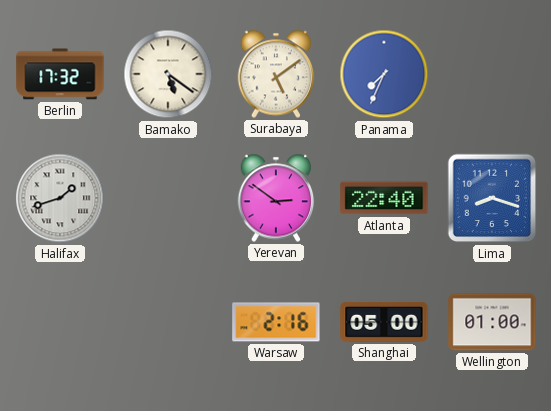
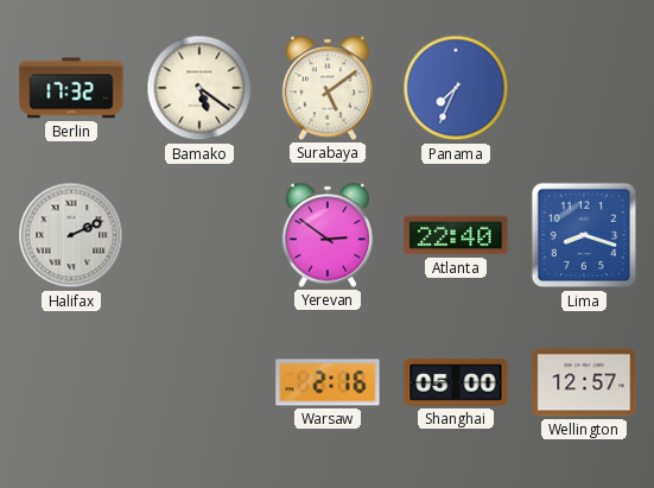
Halifax: 1:42 -> 2:11 (71, 235)
Wellington: 01:00 -> 12:57 (584, 382)
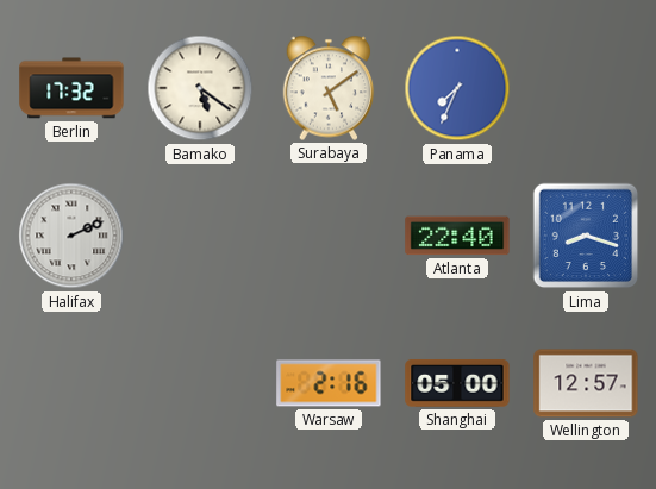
Yerevan: 2:51 -> none (328, 235)
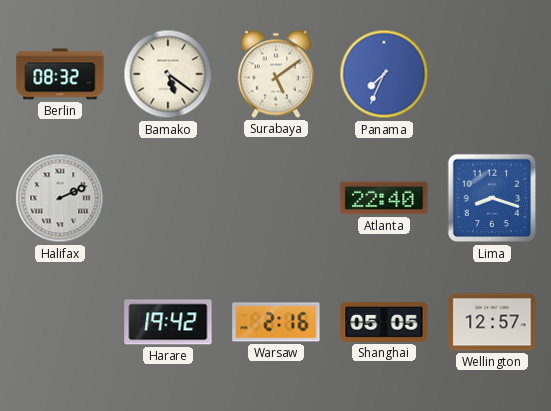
Berlin: 17:32 -> 08:32 (60, 74)
Harare: none -> 19:42 (168, 322)
Shanghai: 05:00 -> 05:05 (384, 322)
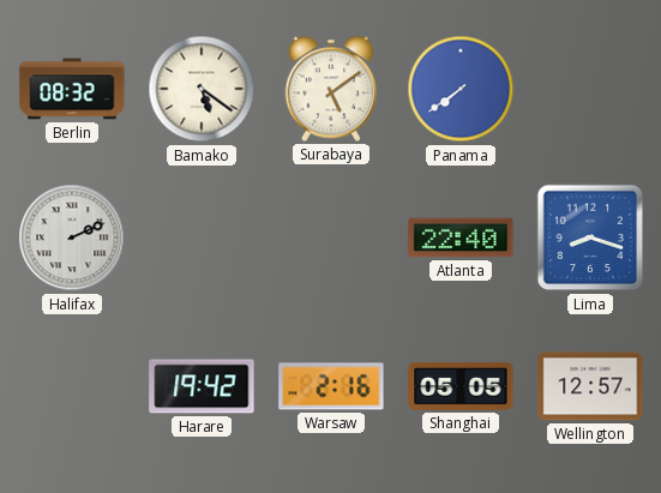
Panama: 7:34 -> 7:39 (461, 89)
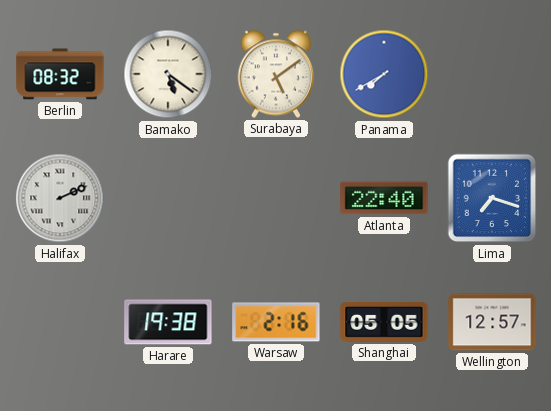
Panama: 7:39 -> 7:40 (384, 74)
Lima: 8:18 -> 7:18 (492, 198)
Harare: 19:42 -> 19:38 (168, 322)
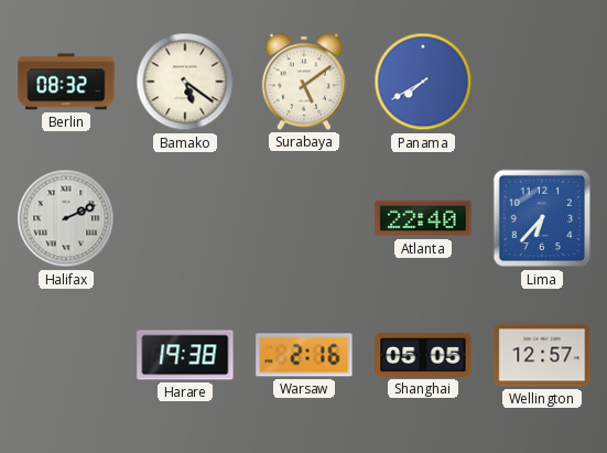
Lima: 7:18 -> 6:37 (542, 218)
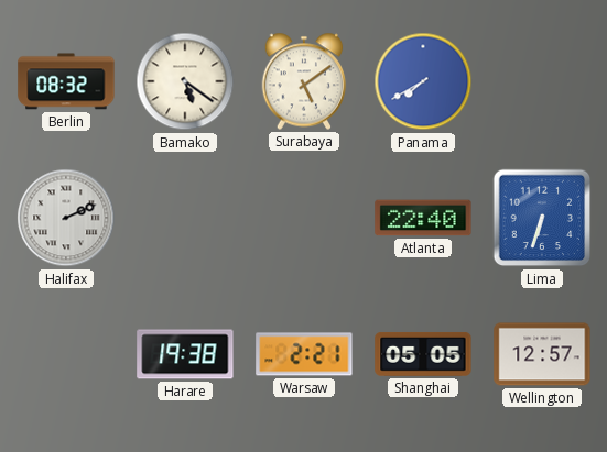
Lima: 6:37 -> 6:33 (542, 218)
Warsaw: 2:16 -> 2:21 (304, 354)
